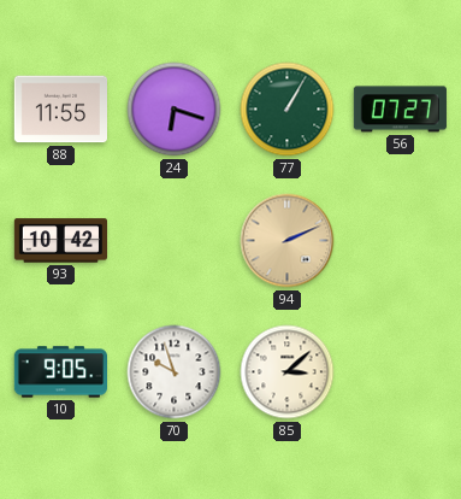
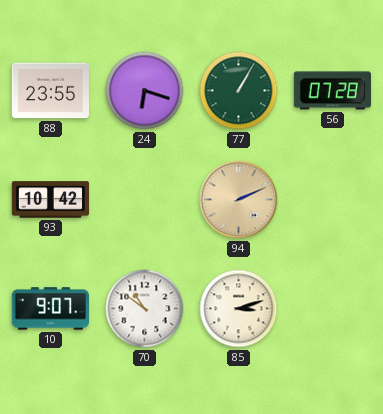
88: 11:55 -> 23:55 (50, 91)
56: 07:27 -> 07:28 (332, 91)
10: 9:05 -> 9:07 (50, 309)
70: 9:57 -> 10:51 (145, 309)
85: 3:08 -> 3:12 (239, 309)
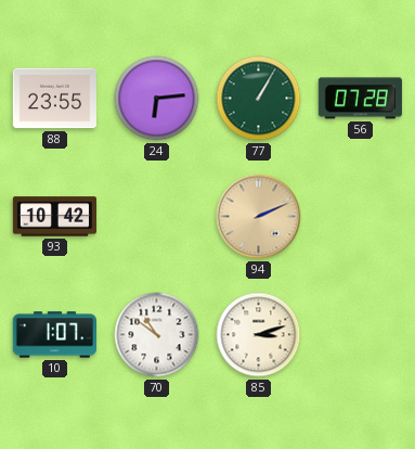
24: 6:18 -> 6:14 (157, 99)
10: 9:07 -> 1:07 (54, 335)
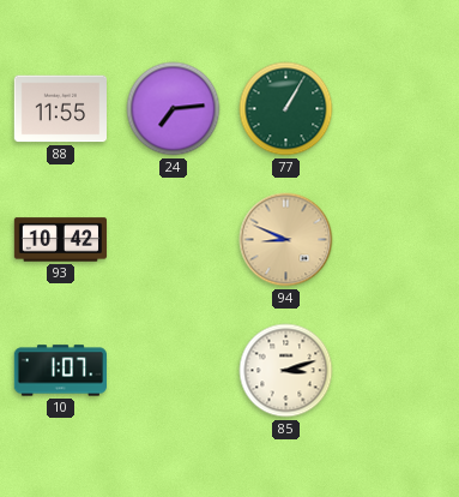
88: 23:55 -> 11:55 (60, 109)
24: 6:14 -> 7:14 (174, 109)
56: 07:28 -> none (360, 99)
94: 2:11 -> 8:49 (286, 240)
70: 10:51 -> none (157, 335)
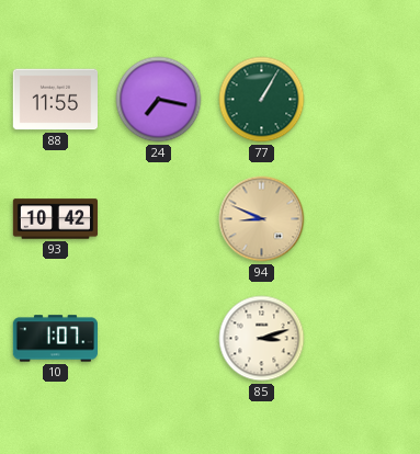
24: 7:14 -> 7:17 (159, 100)
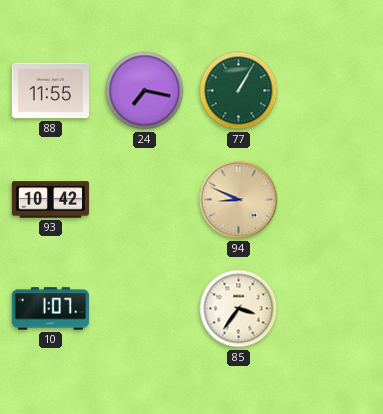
85: 3:12 -> 3:36 (239, 309)
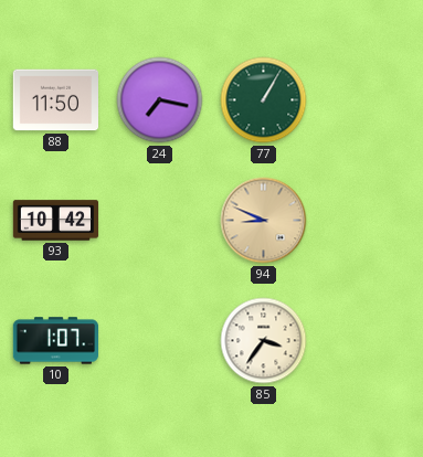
88: 11:55 -> 11:50 (55, 100)
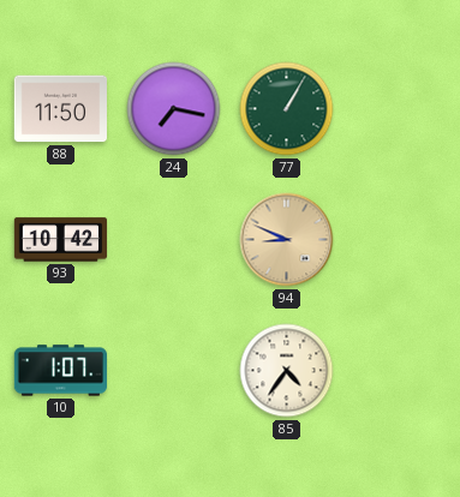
85: 3:36 -> 4:36 (287, 371)
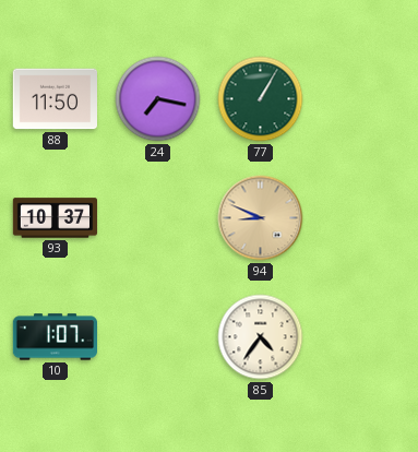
93: 10:42 -> 10:37 (56, 218)
